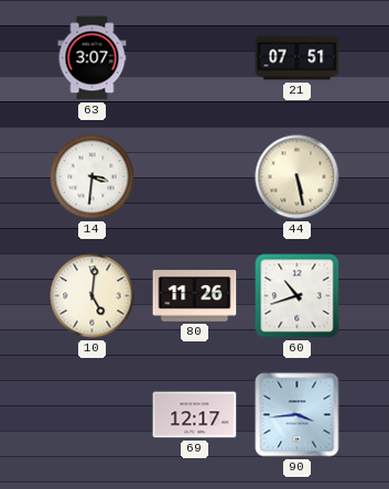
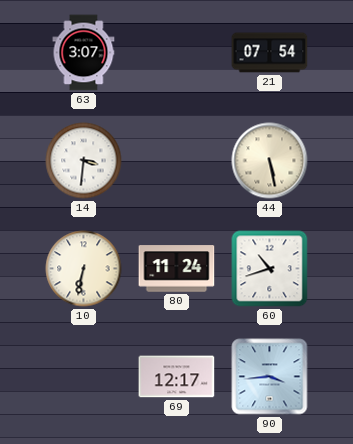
21: 07:51 -> 07:54 (270, 53)
10: 5:01 -> 6:32 (84, 269)
80: 11:26 -> 11:24 (177, 269)
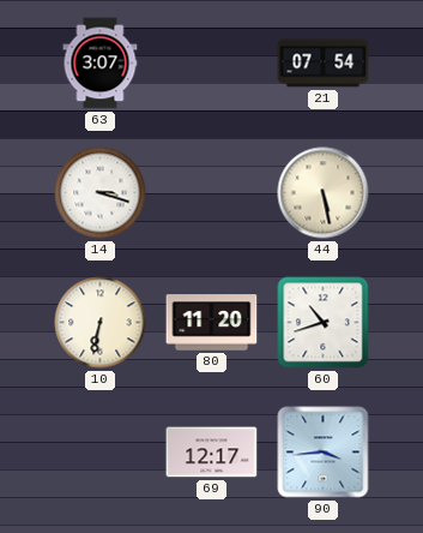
14: 3:31 -> 3:18 (101, 193)
80: 11:24 -> 11:20 (212, 323)
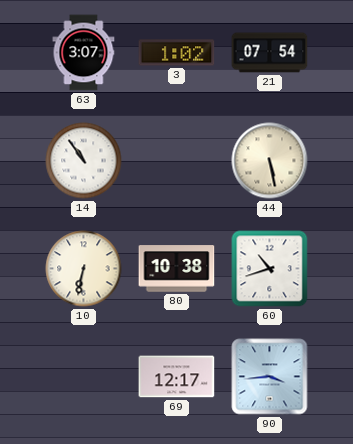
3: none -> 1:02 (177, 53)
14: 3:18 -> 10:54 (84, 161)
80: 11:20 -> 10:38 (177, 269)
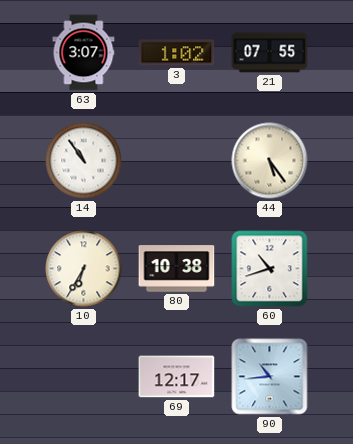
21: 07:54 -> 07:55 (270, 53)
44: 5:28 -> 5:24 (270, 161)
10: 6:32 -> 6:35 (84, 269)
90: 3:44 -> 10:44 (270, 377)
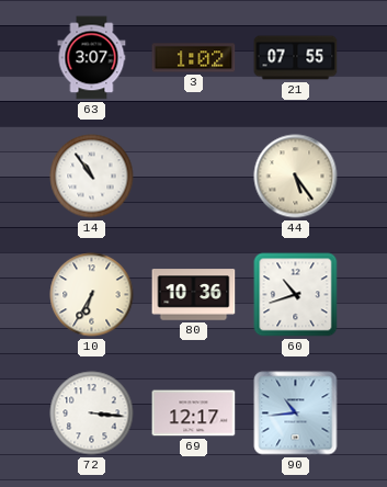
80: 10:38 -> 10:36 (194, 295)
72: none -> 3:16 (92, 414)
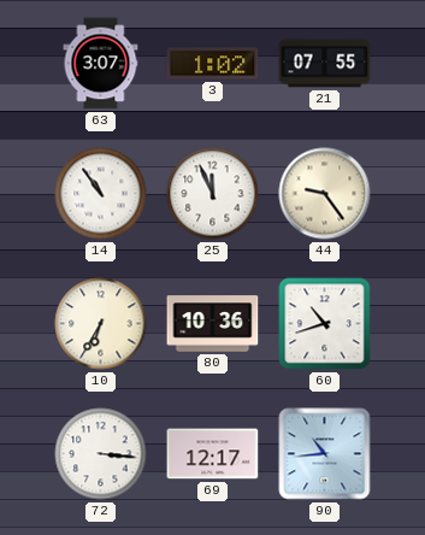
25: none -> 11:56 (213, 194)
44: 5:24 -> 9:24 (325, 194)
